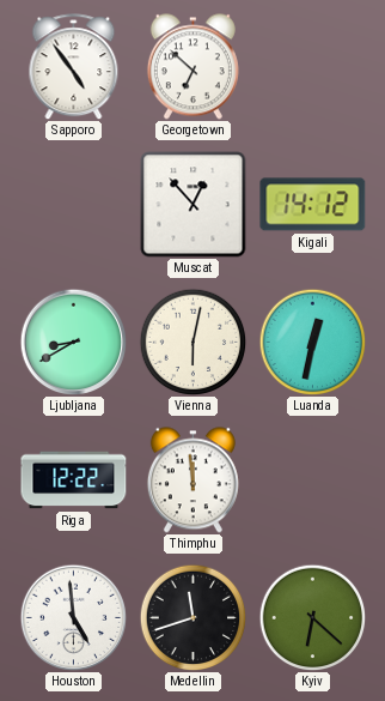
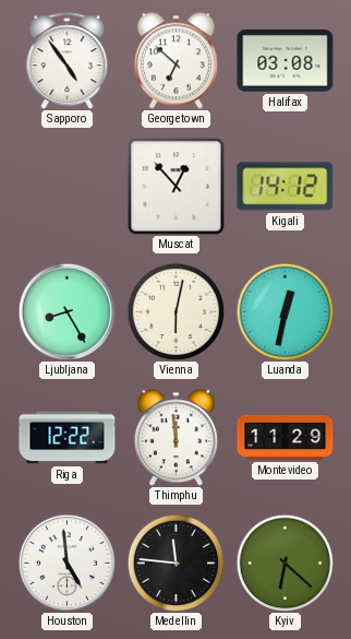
Halifax: none -> 03:08 (286, 61)
Ljubljana: 8:40 -> 8:25 (66, 311)
Montevideo: none -> 11:29 (286, 437)
Medellin: 11:42 -> 11:46 (175, 563)
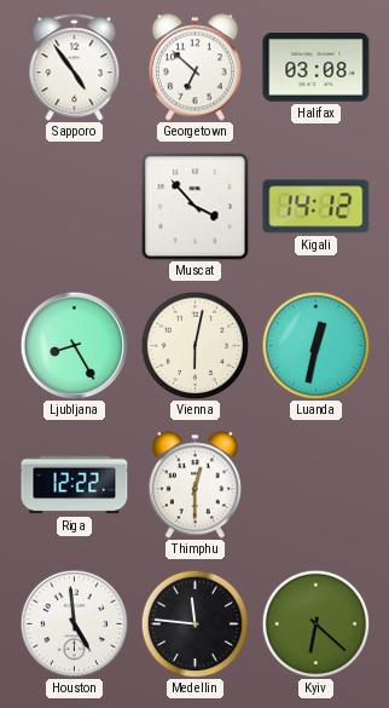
Muscat: 12:53 -> 3:53 (196, 207)
Thimphu: 11:59 -> 12:30 (194, 485)
Montevideo: 11:29 -> none (286, 437)
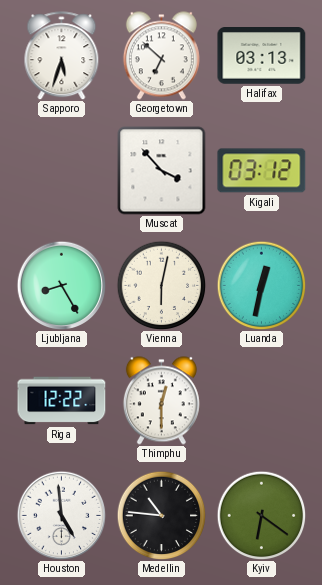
Sapporo: 4:54 -> 5:33 (62, 56)
Halifax: 03:08 -> 03:13 (262, 56)
Kigali: 14:12 -> 03:12 (262, 171)
Medellin: 11:46 -> 10:46 (161, 515)
Kyiv: 6:22 -> 6:21 (261, 515)
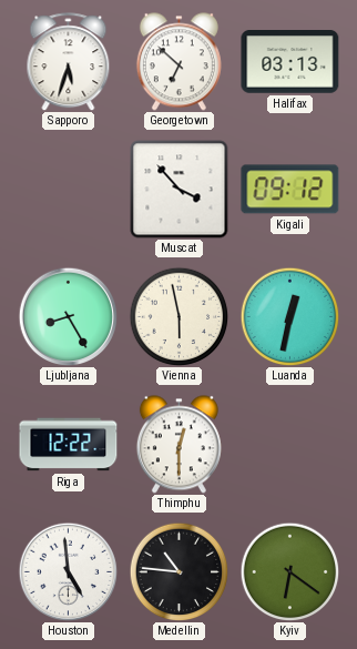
Kigali: 03:12 -> 09:12 (290, 190)
Vienna: 6:02 -> 5:58 (178, 316)
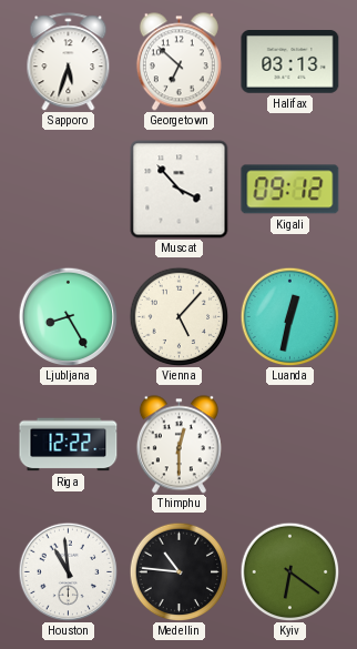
Vienna: 5:58 -> 5:07 (178, 316)
Houston: 4:59 -> 10:59 (68, 571)
